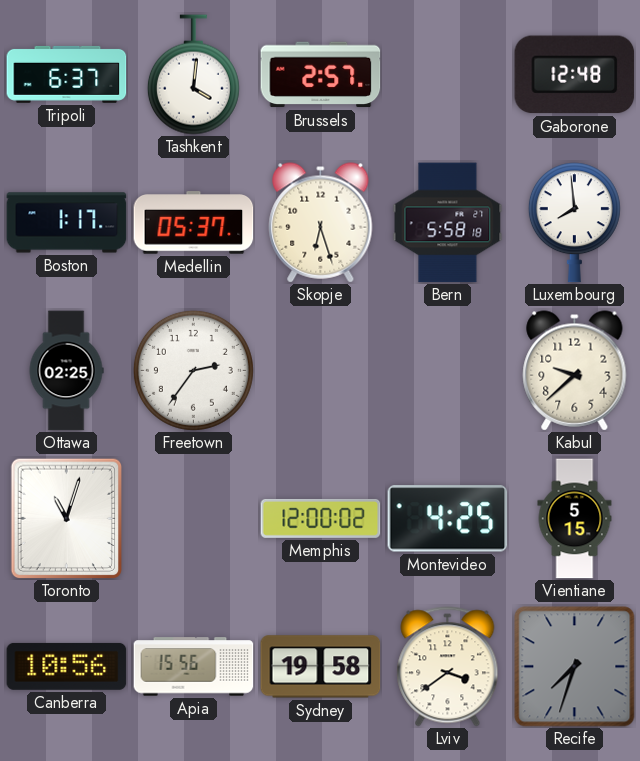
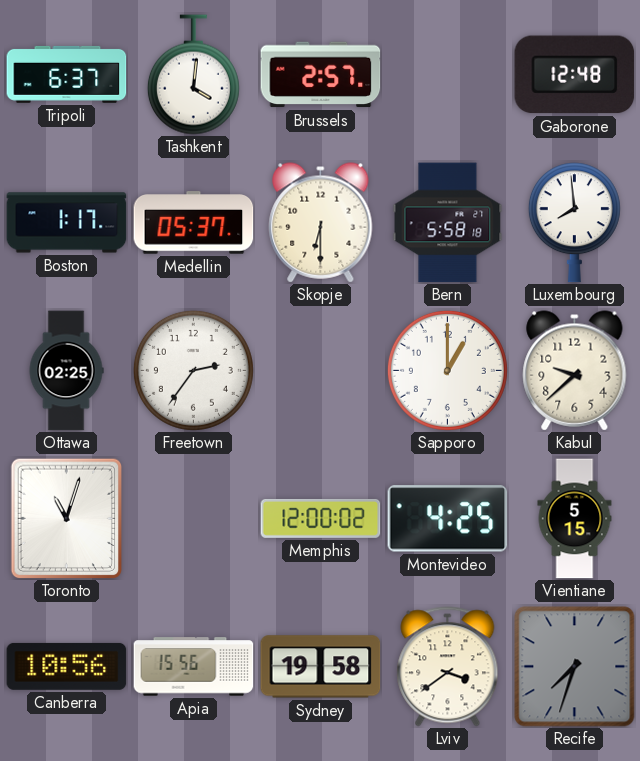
Skopje: 6:27 -> 6:30 (321, 223)
Sapporo: none -> 1:00 (447, 370)
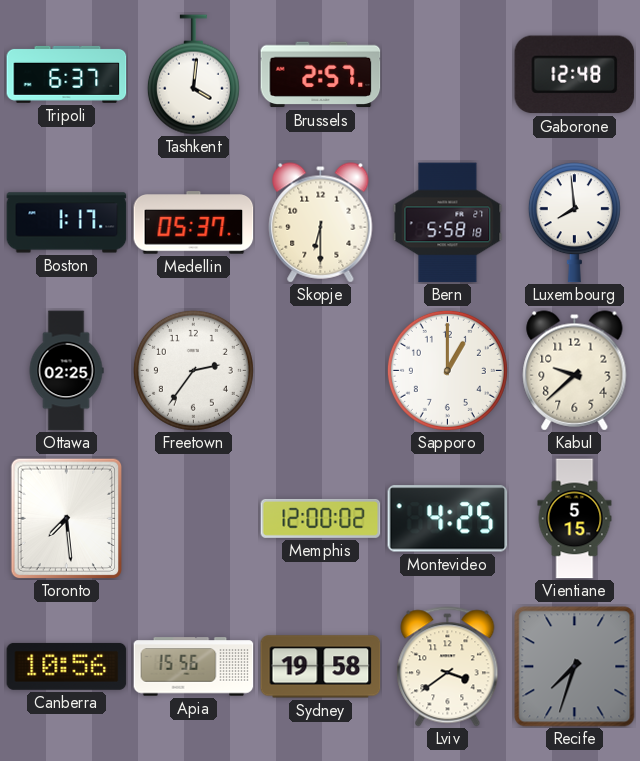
Toronto: 11:03 -> 7:29 (67, 518)
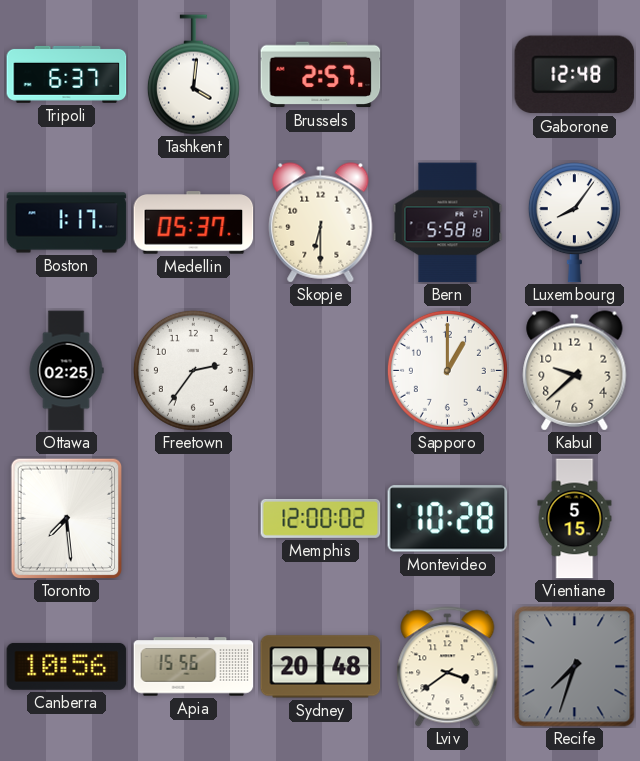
Luxembourg: 7:59 -> 8:06 (574, 223)
Montevideo: 4:25 -> 10:28 (448, 519)
Sydney: 19:58 -> 20:48 (321, 667)
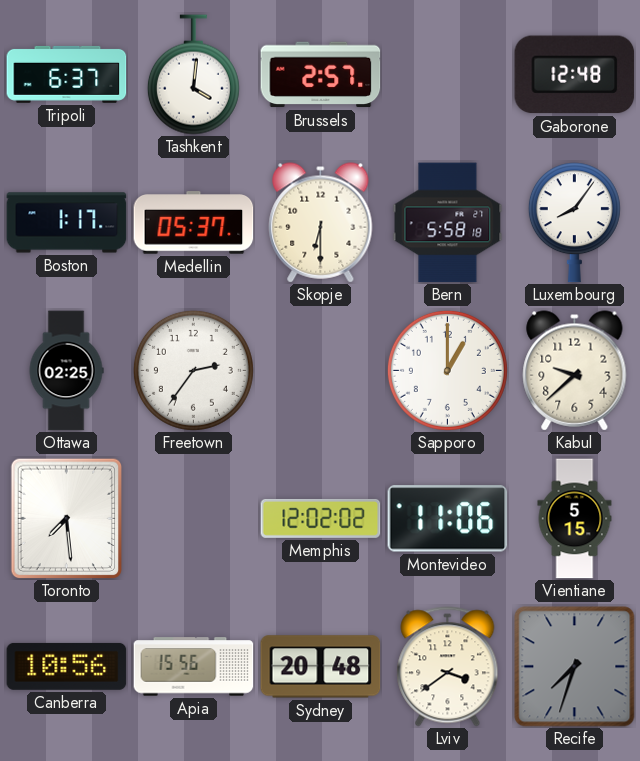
Memphis: 12:00 -> 12:02 (321, 518)
Montevideo: 10:28 -> 11:06 (448, 519)
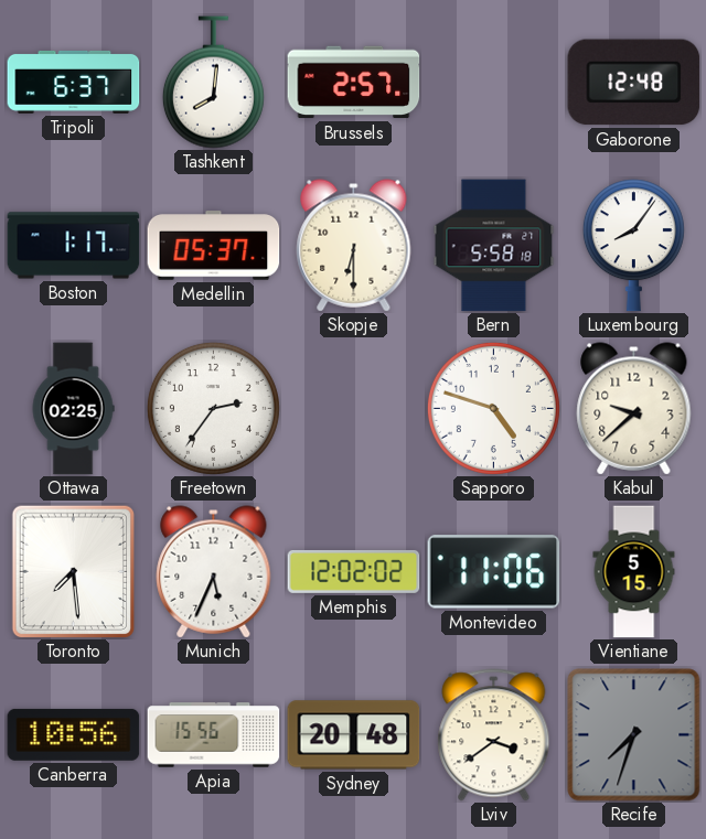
Tashkent: 4:01 -> 8:01 (213, 83)
Sapporo: 1:00 -> 4:48 (493, 408)
Munich: none -> 5:34 (214, 572)
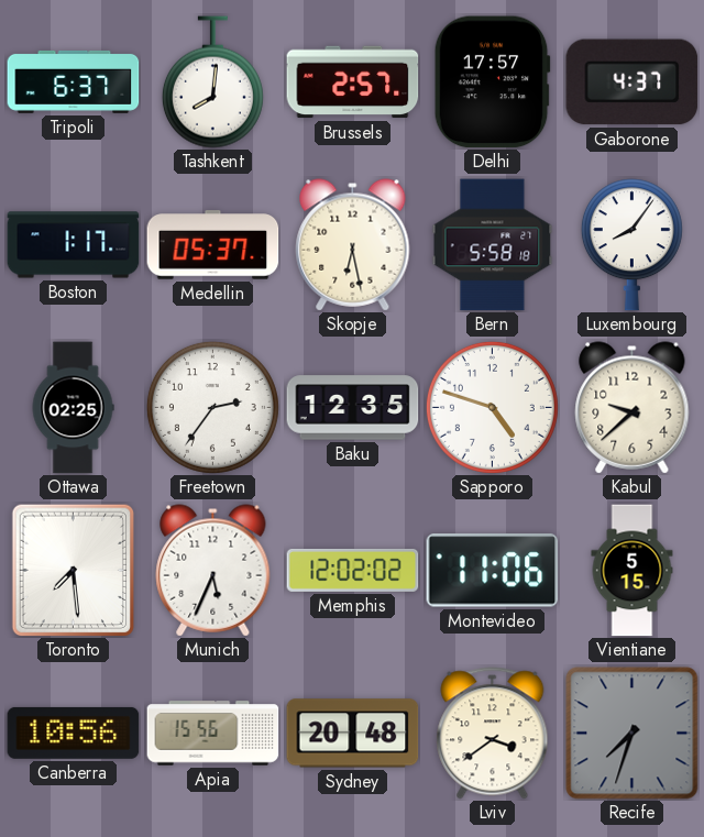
Delhi: none -> 17:57 (492, 82)
Gaborone: 12:48 -> 4:37 (632, 82)
Skopje: 6:30 -> 6:28 (353, 245)
Baku: none -> 12:35 (353, 408)
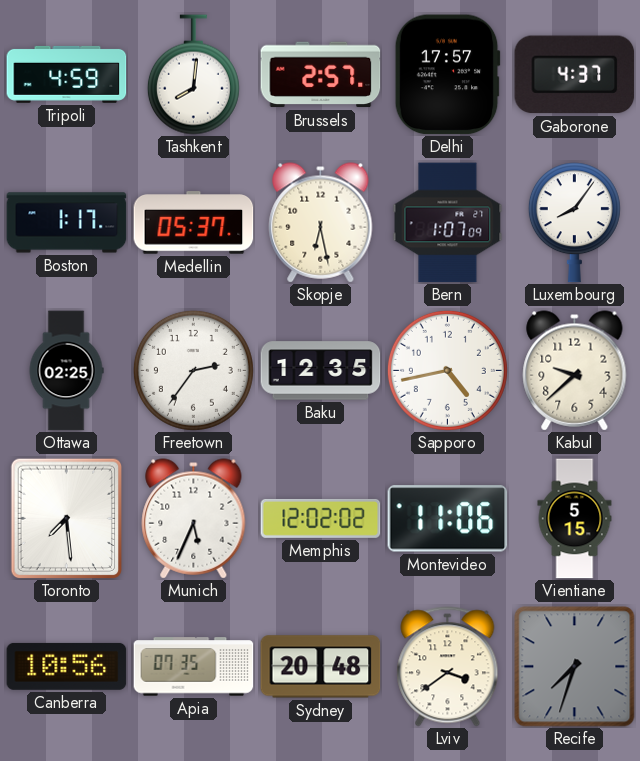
Tripoli: 6:37 -> 4:59 (67, 74)
Bern: 5:58 -> 1:07 (448, 223)
Sapporo: 4:48 -> 4:43 (447, 370)
Apia: 15:56 -> 07:35 (194, 667)
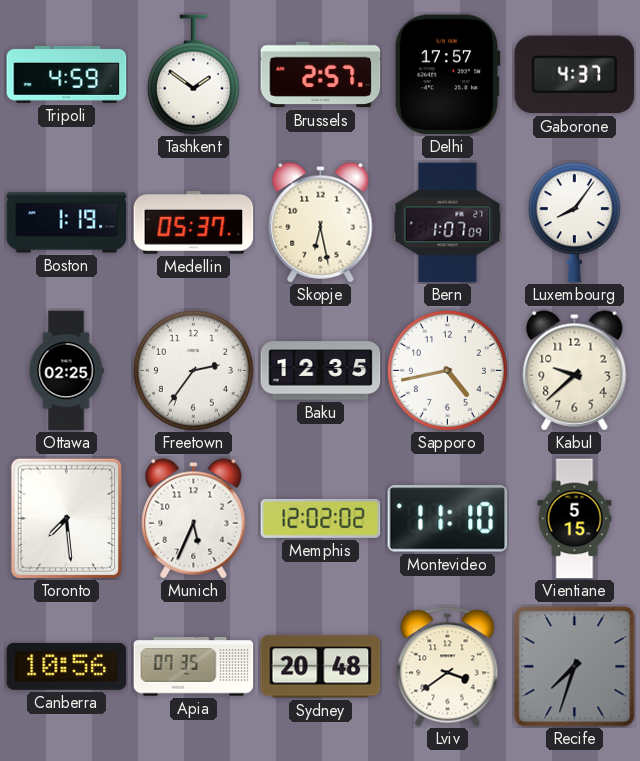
Tashkent: 8:01 -> 1:51 (193, 75)
Boston: 1:17 -> 1:19 (67, 223)
Montevideo: 11:06 -> 11:10 (448, 519)
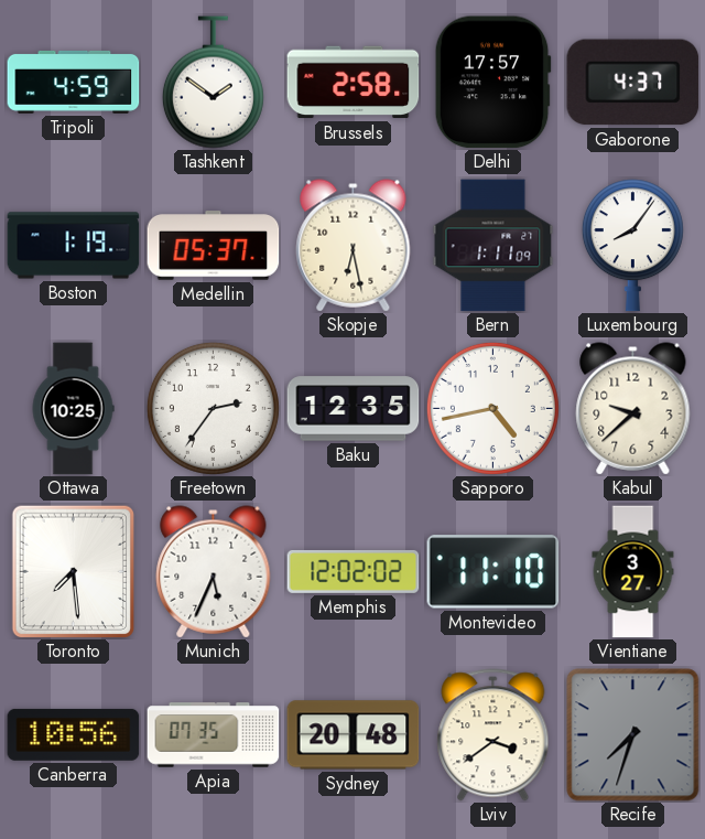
Brussels: 2:57 -> 2:58 (354, 83)
Bern: 1:07 -> 1:11 (493, 246)
Ottawa: 02:25 -> 10:25 (73, 409)
Vientiane: 5:15 -> 3:27 (633, 572)
